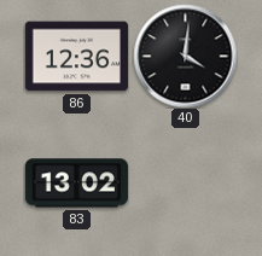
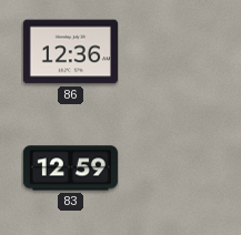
40: 4:01 -> none (185, 56)
83: 13:02 -> 12:59 (70, 168)
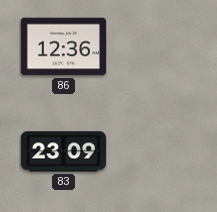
83: 12:59 -> 23:09 (63, 152)
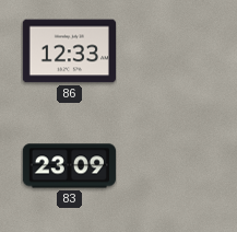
86: 12:36 -> 12:33 (69, 51)
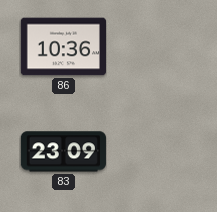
86: 12:33 -> 10:36 (63, 47)
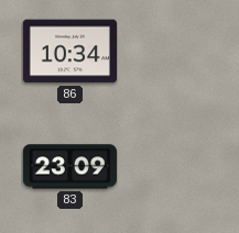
86: 10:36 -> 10:34 (69, 52)
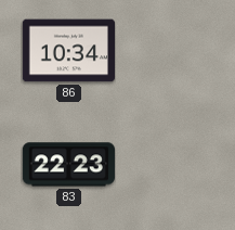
83: 23:09 -> 22:23 (68, 165)
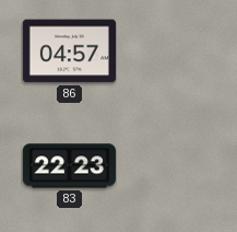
86: 10:34 -> 04:57 (69, 51)
